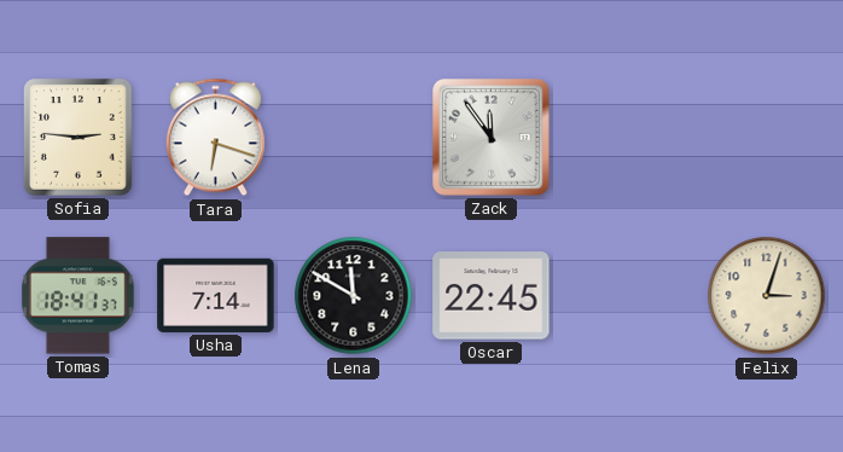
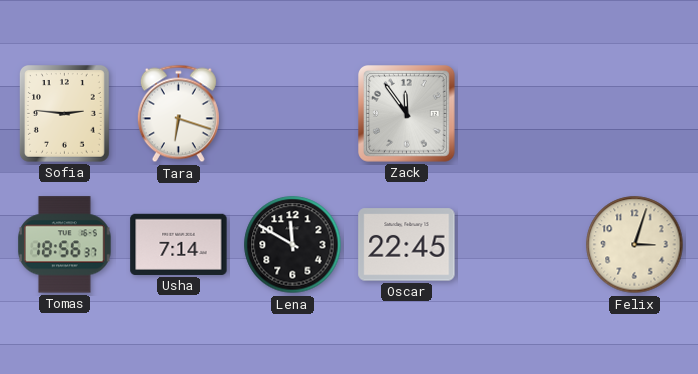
Tomas: 18:41 -> 18:56 (65, 245)
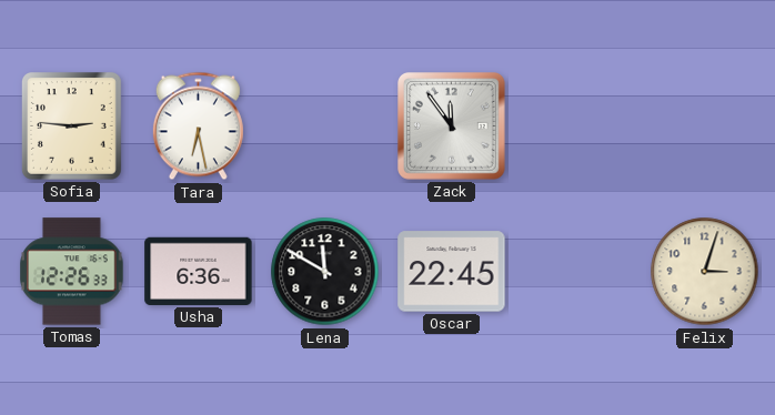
Tara: 6:18 -> 6:28 (198, 126)
Tomas: 18:56 -> 12:26 (72, 272)
Usha: 7:14 -> 6:36 (199, 271)
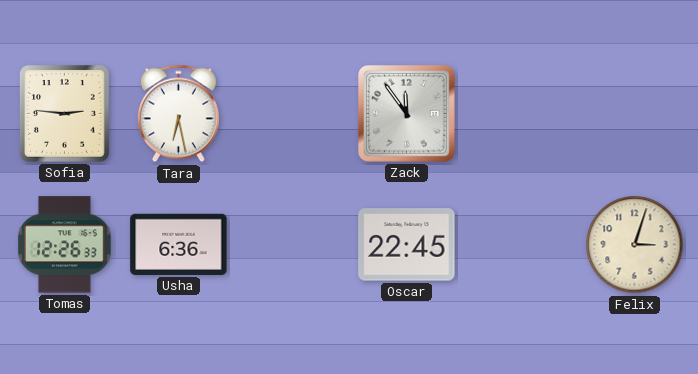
Lena: 11:50 -> none (325, 272)
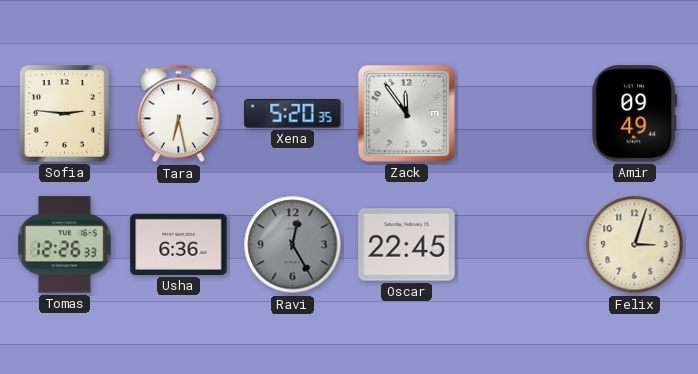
Xena: none -> 5:20 (293, 114)
Amir: none -> 09:49 (635, 114)
Ravi: none -> 12:25 (293, 245)
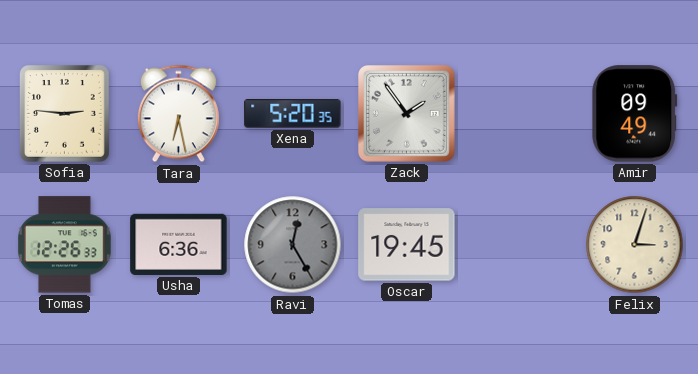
Zack: 11:54 -> 1:54 (407, 114)
Oscar: 22:45 -> 19:45 (407, 245)
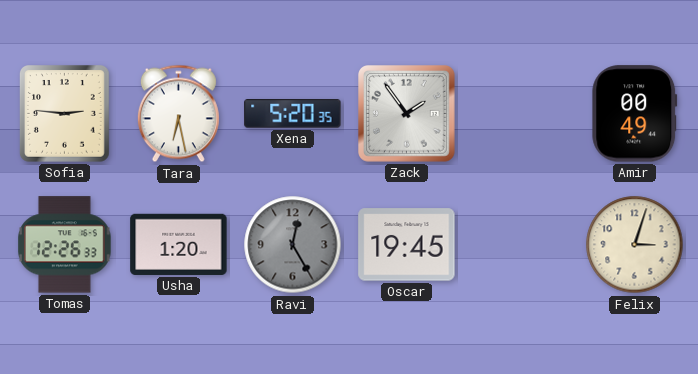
Amir: 09:49 -> 00:49 (635, 114)
Usha: 6:36 -> 1:20 (179, 244)
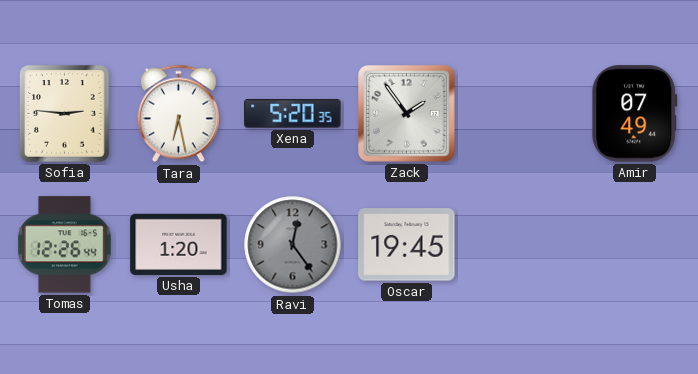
Amir: 00:49 -> 07:49 (635, 114)
Tomas: 12:26:33 -> 12:26:44 (65, 245)
Ravi: 12:25 -> 12:24 (293, 245)
Felix: 3:03 -> none (635, 245)
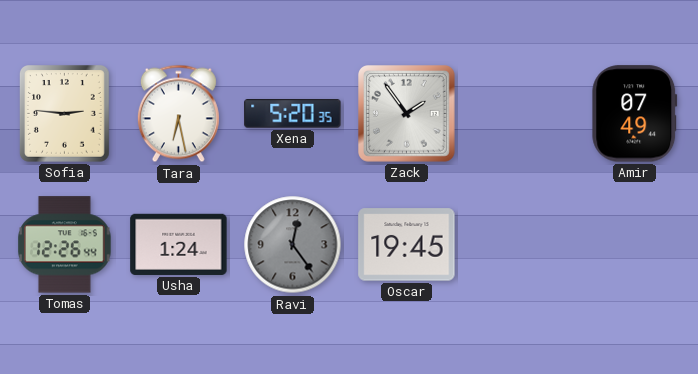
Usha: 1:20 -> 1:24 (179, 244)
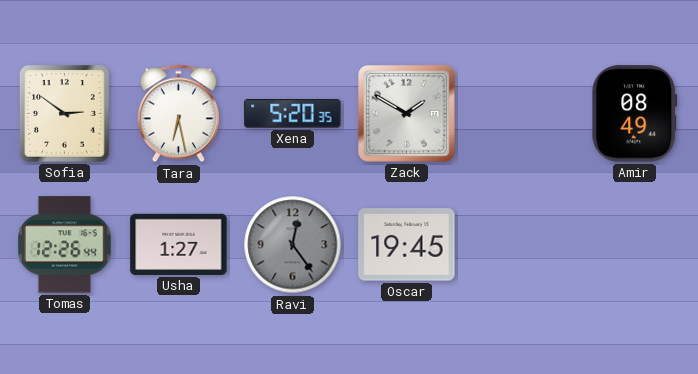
Sofia: 2:46 -> 2:51 (65, 114)
Zack: 1:54 -> 1:50 (407, 114)
Amir: 07:49 -> 08:49 (635, 114)
Usha: 1:24 -> 1:27 (179, 244)
